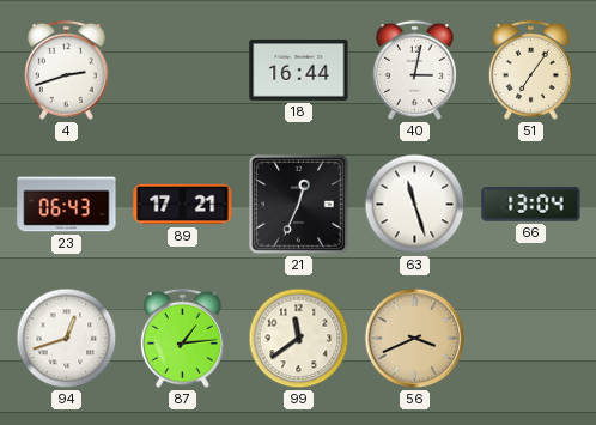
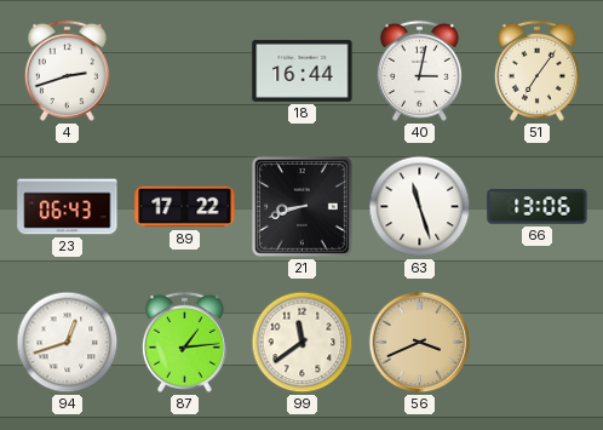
89: 17:21 -> 17:22 (185, 207)
21: 12:34 -> 8:42 (301, 206)
66: 13:04 -> 13:06 (538, 207)
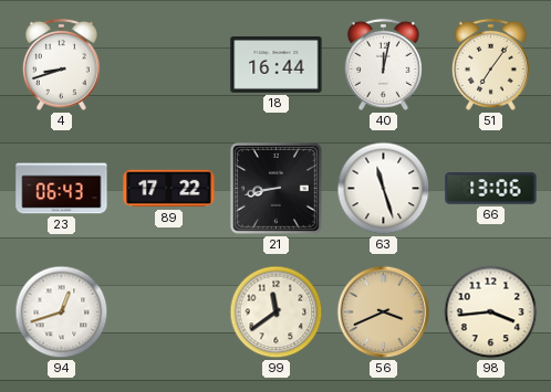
4: 2:42 -> 8:42 (61, 64)
40: 3:02 -> 12:02 (383, 64)
21: 8:42 -> 8:43 (275, 188)
87: 1:14 -> none (184, 342)
98: none -> 3:44 (491, 312)
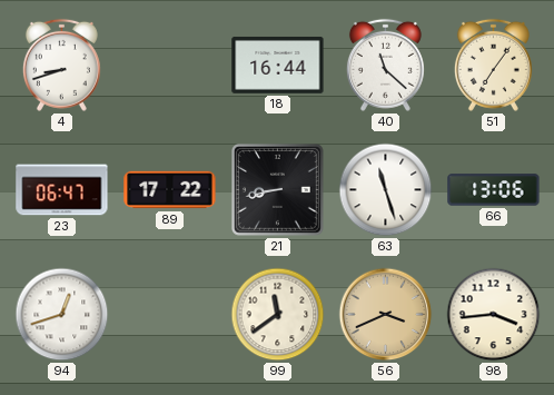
40: 12:02 -> 11:22 (385, 65)
23: 06:43 -> 06:47 (62, 190)
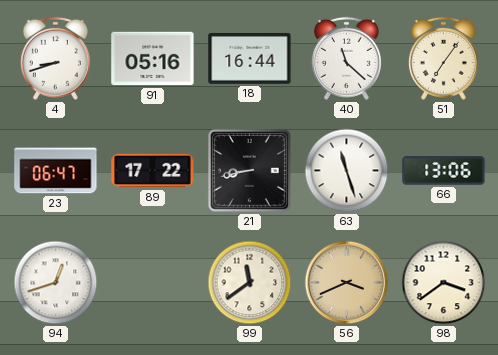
91: none -> 05:16 (153, 59)
98: 3:44 -> 3:39 (444, 283)
